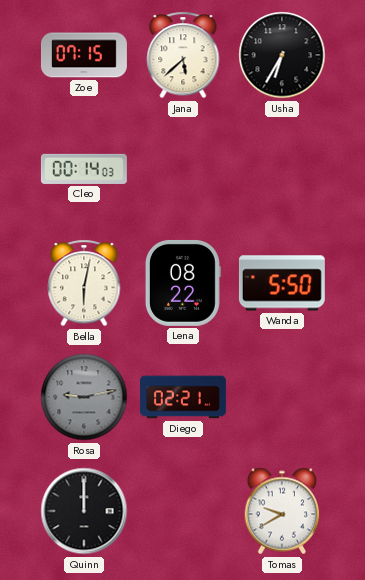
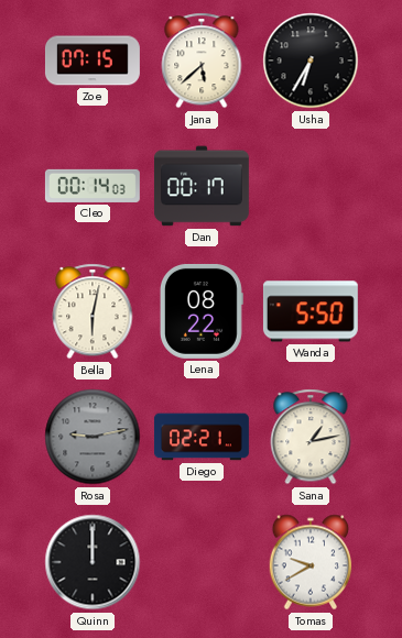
Dan: none -> 00:17 (202, 186)
Sana: none -> 1:13 (311, 437)
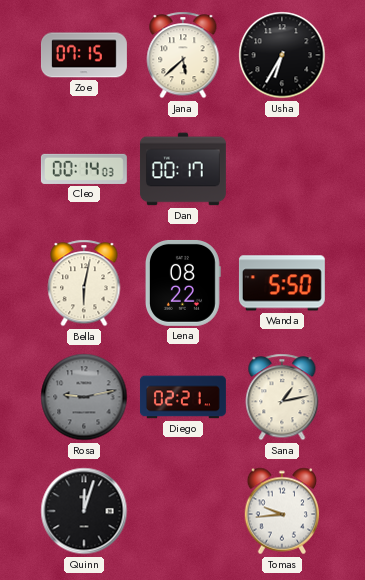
Quinn: 12:00 -> 12:03 (84, 511)
Tomas: 9:40 -> 9:44 (282, 511)
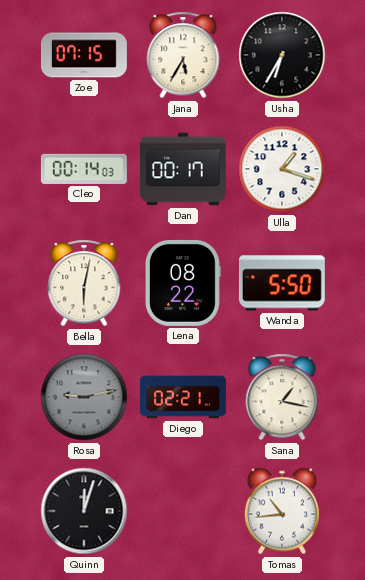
Jana: 5:38 -> 5:35 (183, 55)
Ulla: none -> 1:18 (282, 169)
Sana: 1:13 -> 1:17 (282, 397)
Tomas: 9:44 -> 10:44 (282, 511)
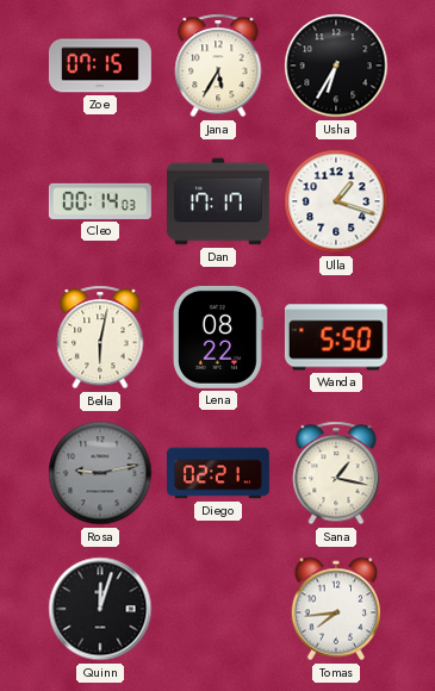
Dan: 00:17 -> 17:17 (218, 201)
Tomas: 10:44 -> 7:44 (336, 609)
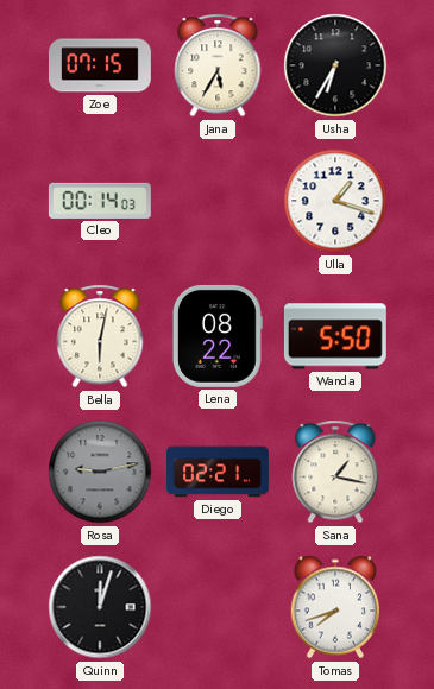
Dan: 17:17 -> none (218, 201)
Tomas: 7:44 -> 7:42 (335, 607)
